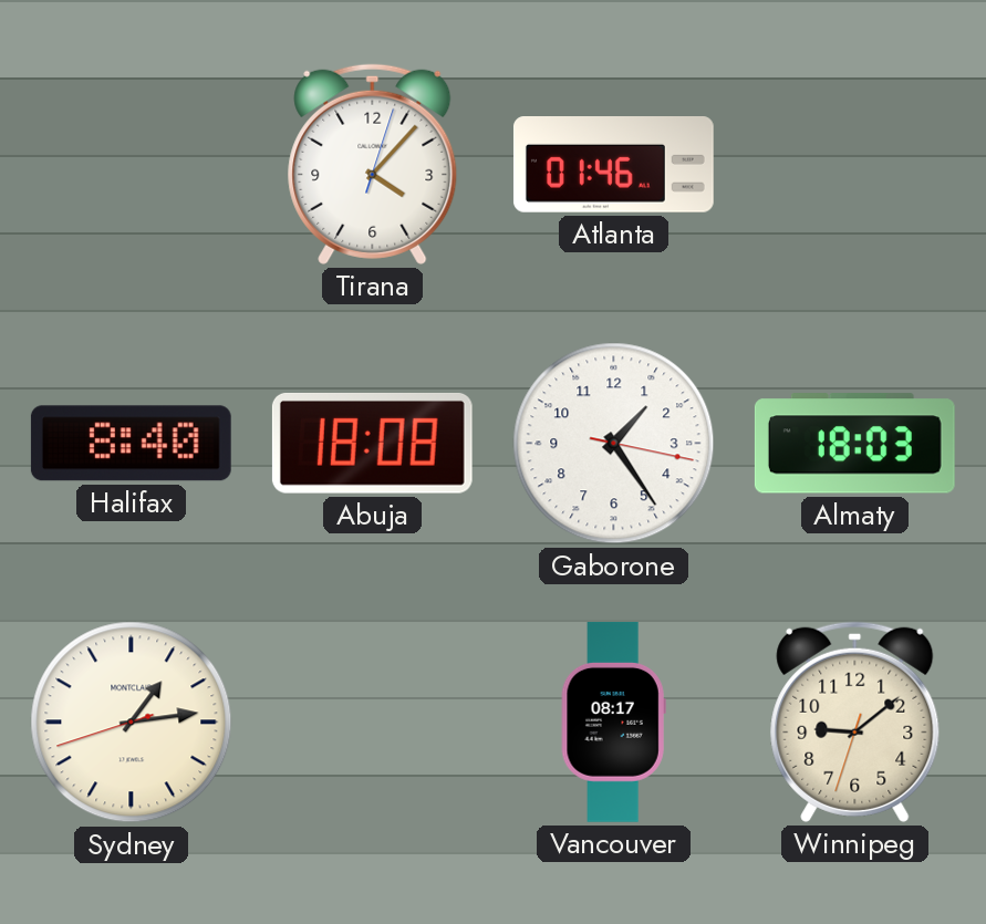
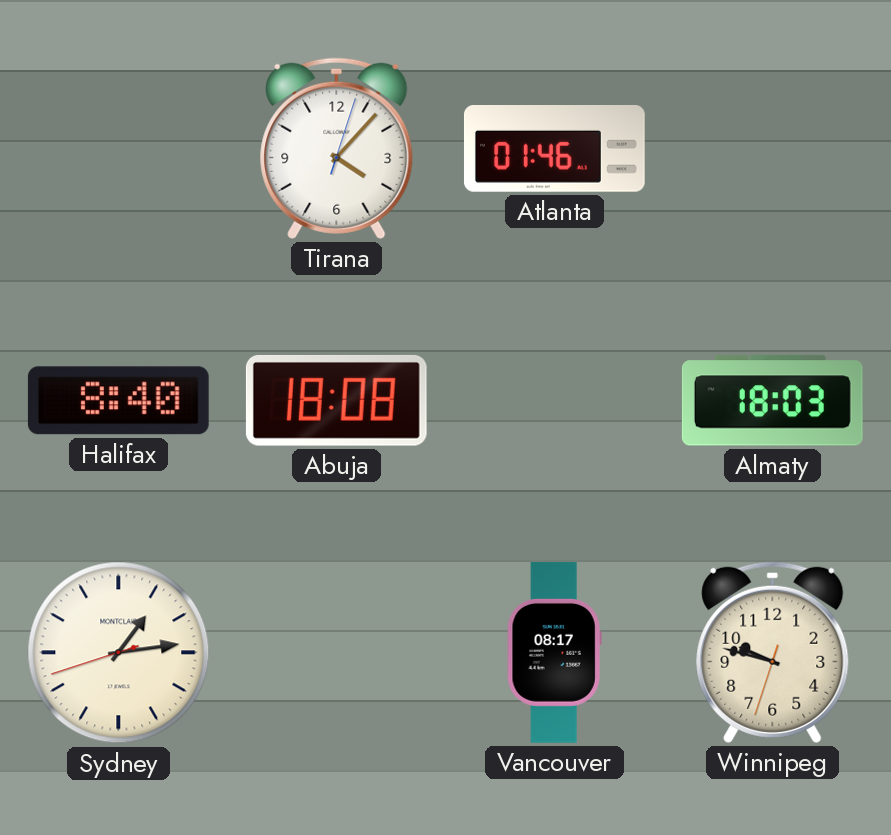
Gaborone: 1:24 -> none (614, 444)
Winnipeg: 9:08 -> 9:47 (773, 652)
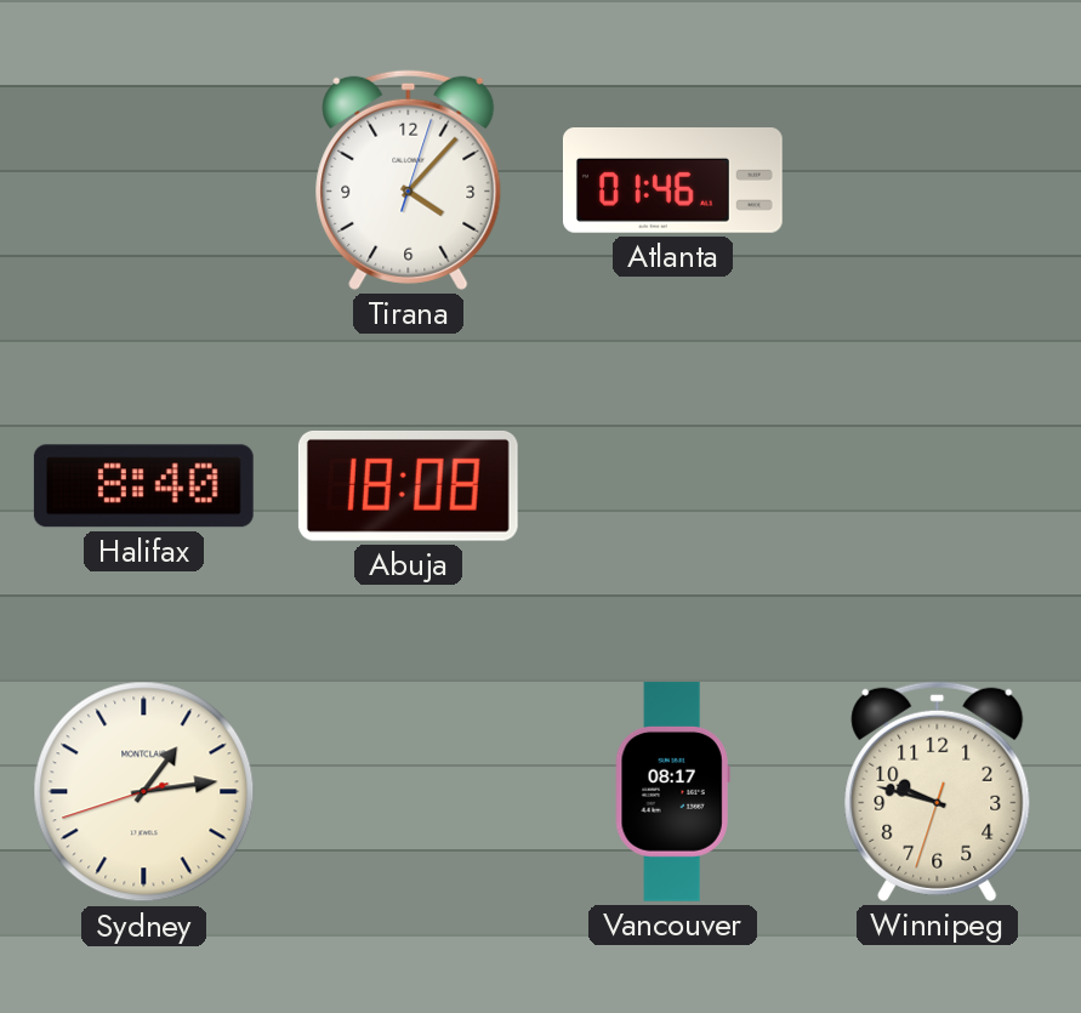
Almaty: 18:03 -> none (772, 401)
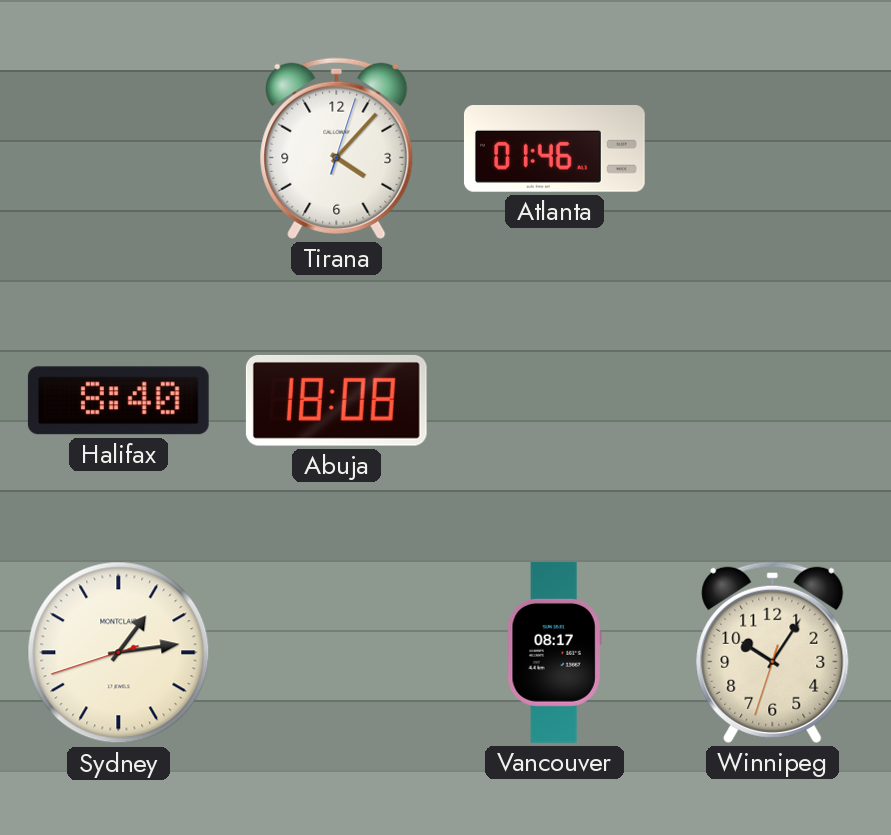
Winnipeg: 9:47 -> 10:05 (773, 652)
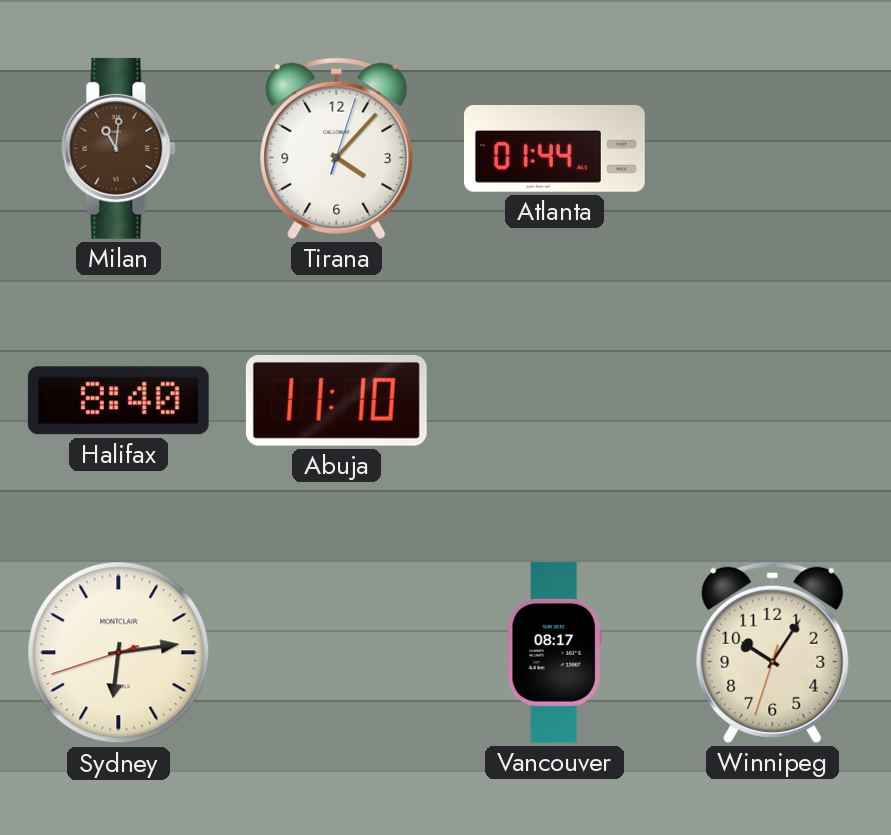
Milan: none -> 11:01 (119, 148)
Atlanta: 01:46 -> 01:44 (554, 149)
Abuja: 18:08 -> 11:10 (336, 400)
Sydney: 1:13 -> 6:13 (119, 653)
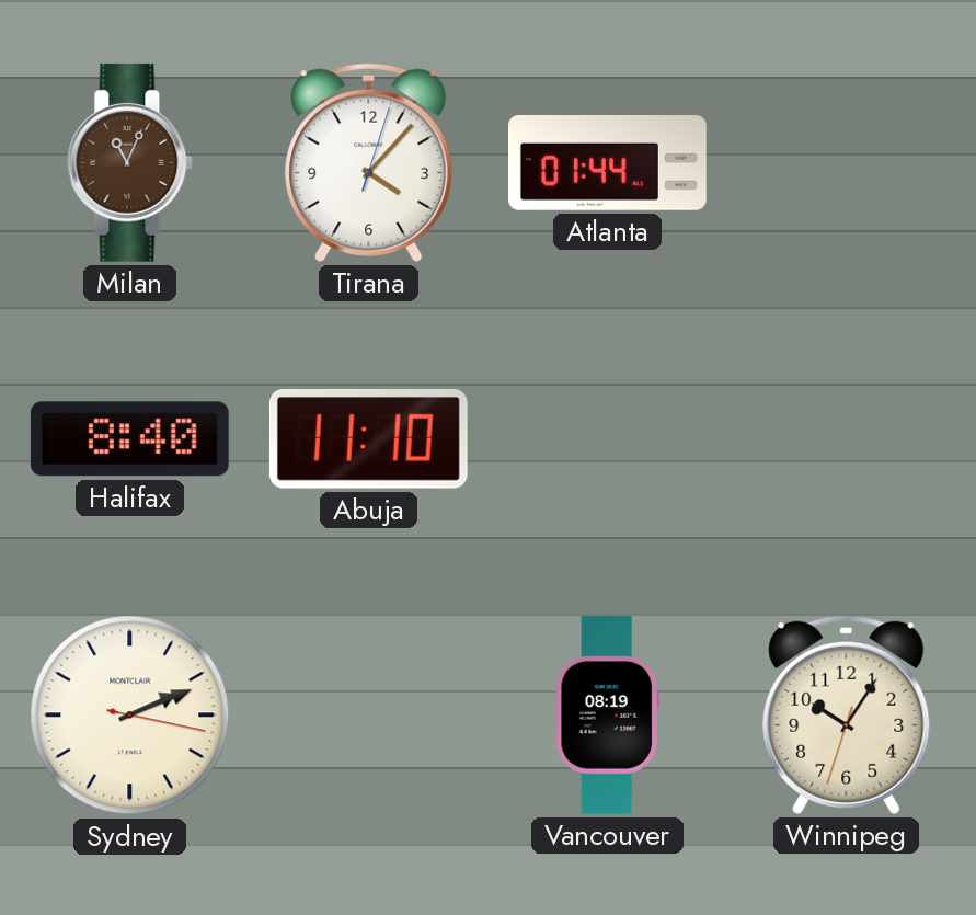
Milan: 11:01 -> 11:04 (130, 162)
Sydney: 6:13 -> 2:11 (130, 716)
Vancouver: 08:17 -> 08:19 (607, 714)
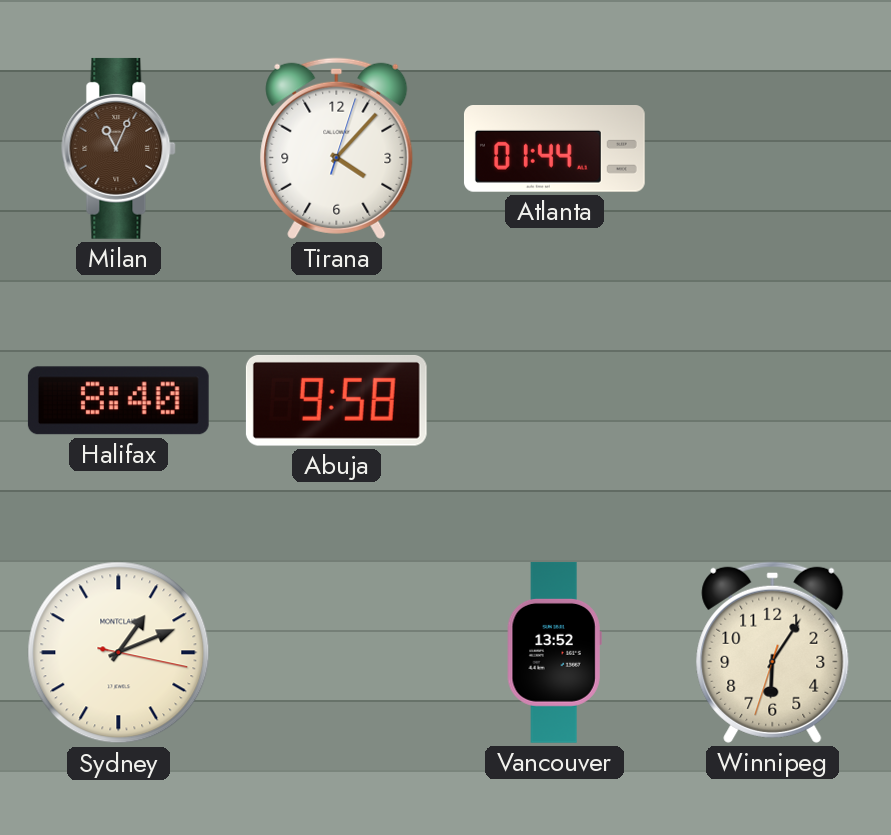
Abuja: 11:10 -> 9:58 (336, 400)
Sydney: 2:11 -> 1:11 (119, 653)
Vancouver: 08:19 -> 13:52 (554, 652)
Winnipeg: 10:05 -> 6:05 (773, 652)
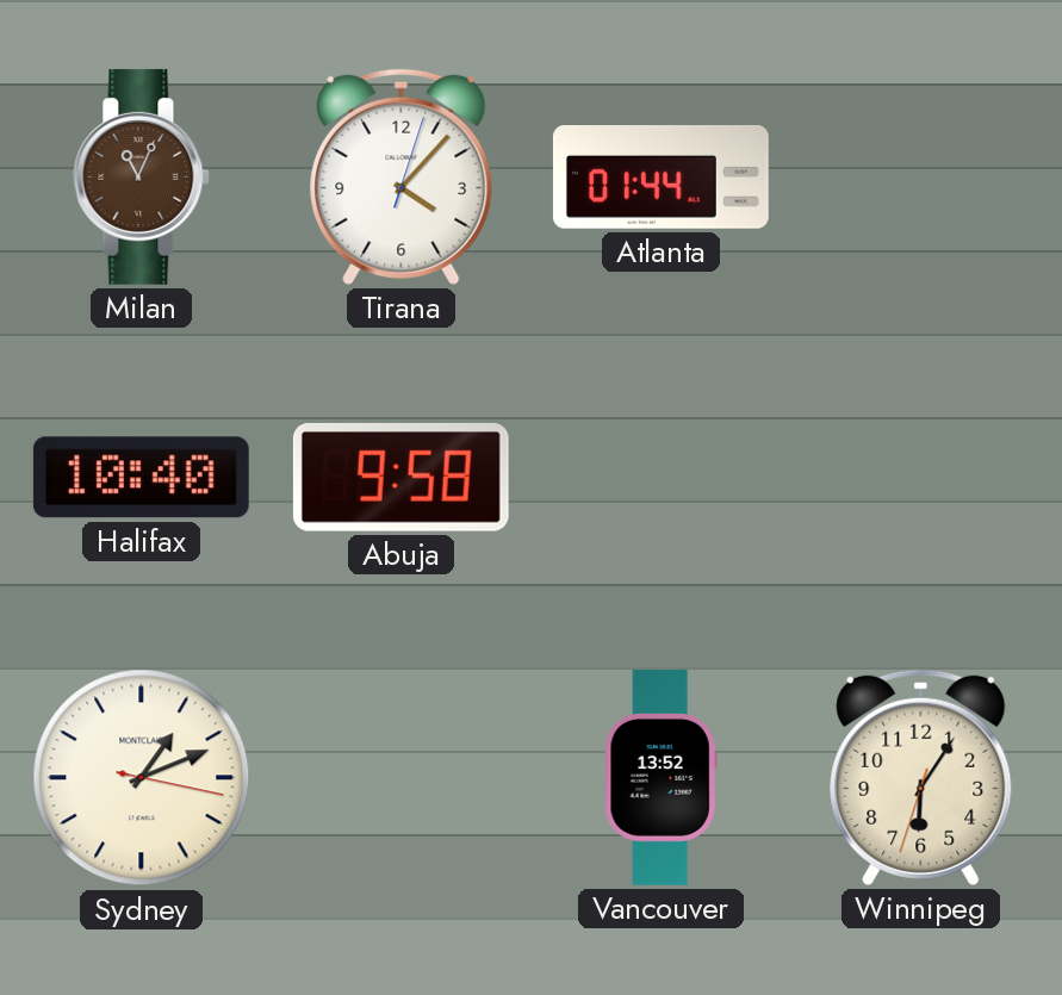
Halifax: 8:40 -> 10:40 (141, 478)
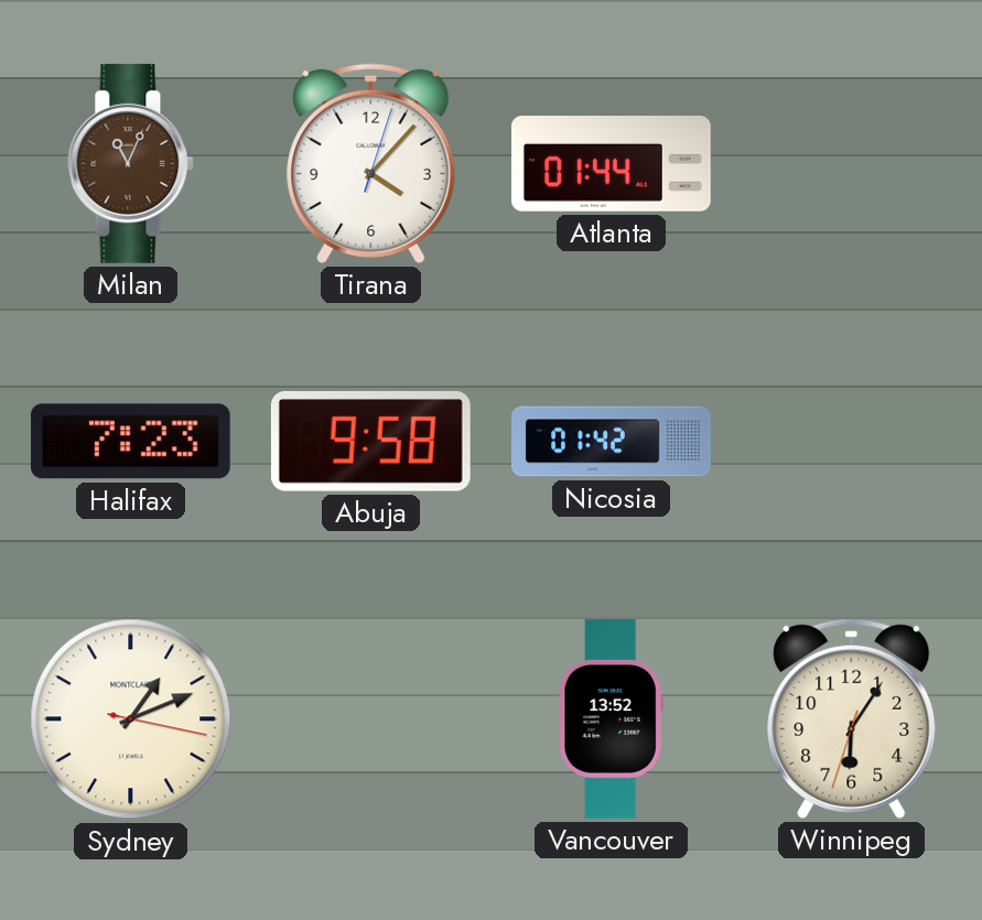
Halifax: 10:40 -> 7:23 (130, 442)
Nicosia: none -> 01:42 (612, 442)
